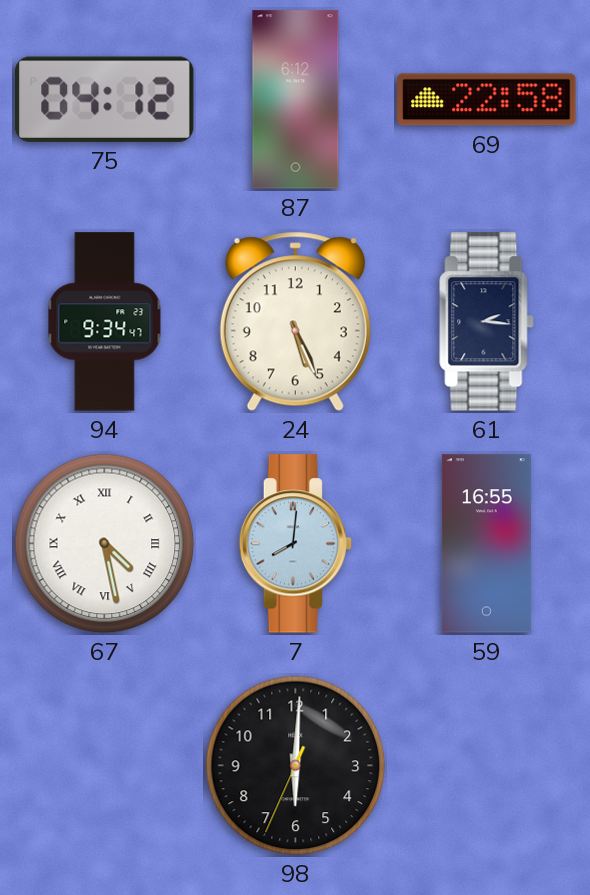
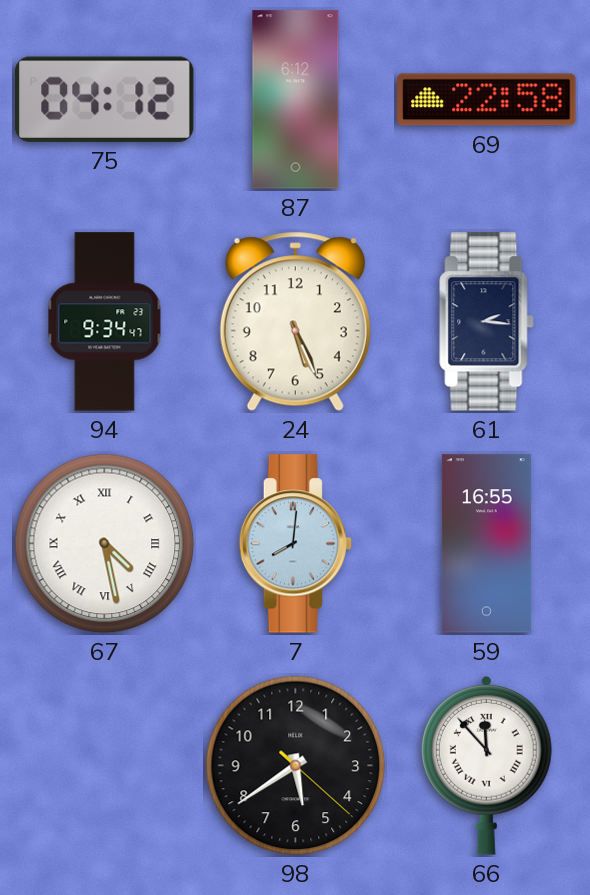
98: 6:00 -> 5:39 (296, 766)
66: none -> 11:53 (487, 766)
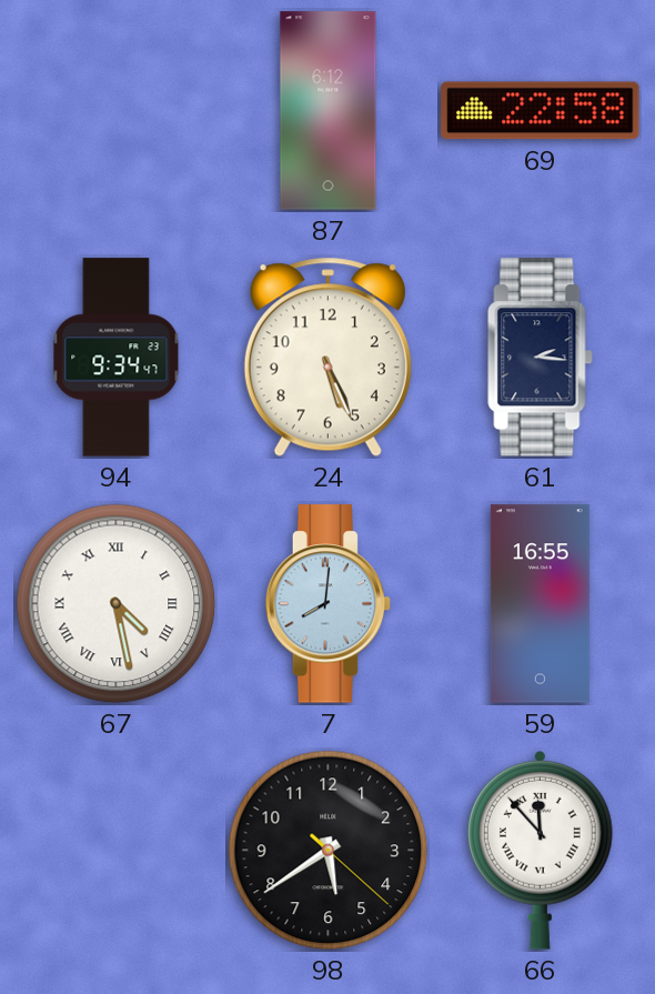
75: 04:12 -> none (105, 99)
